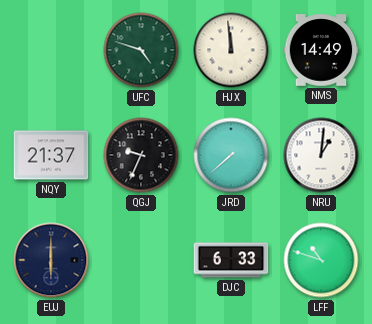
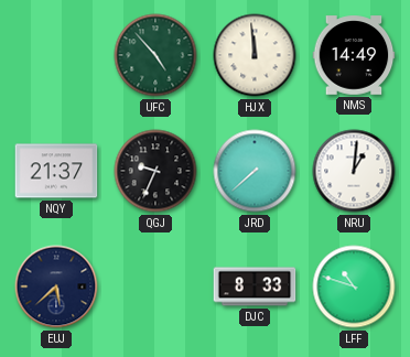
UFC: 4:48 -> 4:53 (155, 55)
EUJ: 6:00 -> 5:38 (56, 286)
DJC: 6:33 -> 8:33 (255, 286)
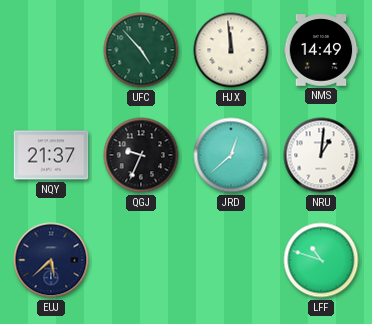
JRD: 7:38 -> 12:38 (231, 155)
DJC: 8:33 -> none (255, 286)
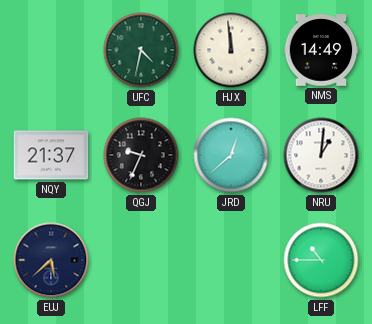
UFC: 4:53 -> 4:32 (141, 50)
LFF: 10:48 -> 10:45 (321, 260)
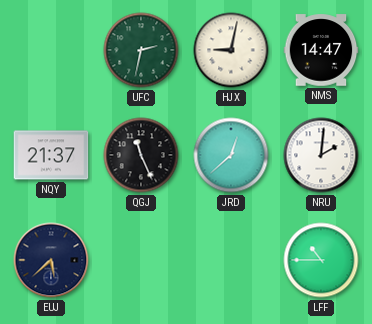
UFC: 4:32 -> 2:32 (141, 50)
HJX: 11:59 -> 9:02 (231, 50)
NMS: 14:49 -> 14:47 (321, 50)
QGJ: 9:34 -> 11:26 (141, 155)
NRU: 1:01 -> 2:01 (321, 155)
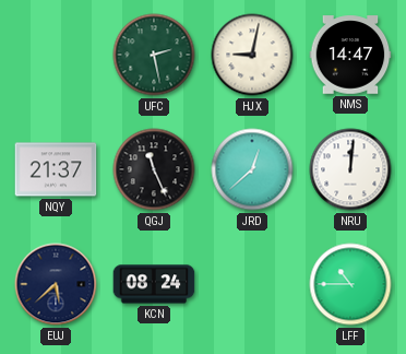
UFC: 2:32 -> 2:28 (154, 55)
NRU: 2:01 -> 12:01 (350, 169)
KCN: none -> 08:24 (154, 284)
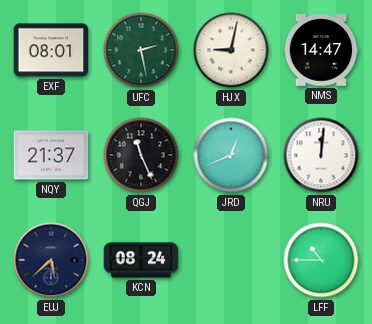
EXF: none -> 08:01 (51, 50)
JRD: 12:38 -> 12:41 (231, 155)
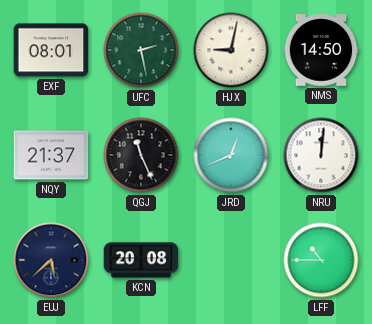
NMS: 14:47 -> 14:50 (321, 50)
KCN: 08:24 -> 20:08 (141, 260)
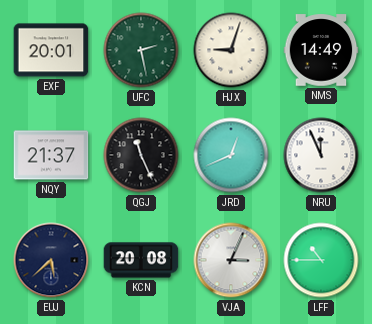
EXF: 08:01 -> 20:01 (51, 50)
HJX: 9:02 -> 9:03 (231, 50)
NMS: 14:50 -> 14:49 (321, 50)
NRU: 12:01 -> 11:56 (321, 155)
VJA: none -> 3:04 (231, 260)
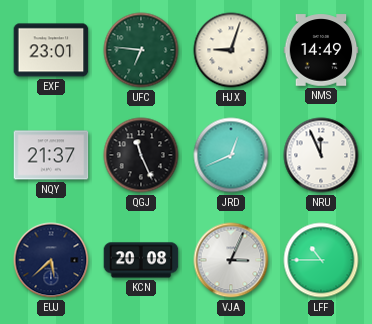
EXF: 20:01 -> 23:01 (51, 50)
UFC: 2:28 -> 6:46 (141, 50)
